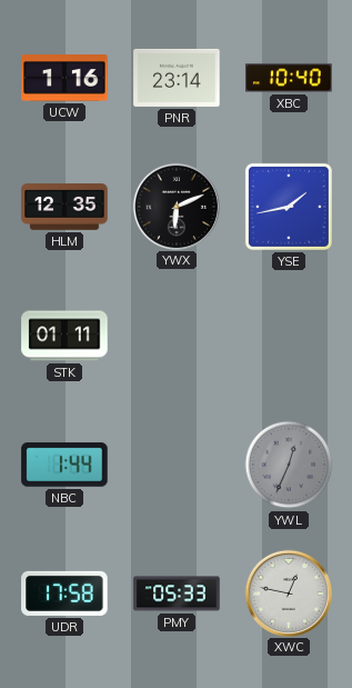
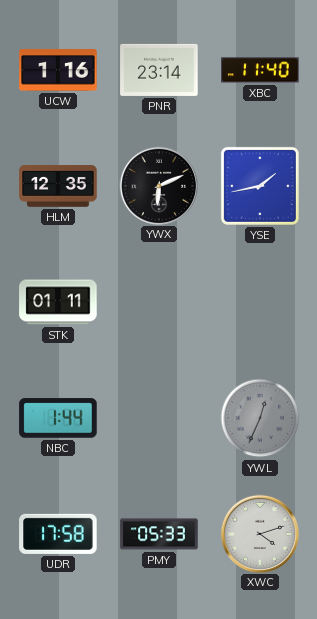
XBC: 10:40 -> 11:40 (260, 70)
XWC: 12:47 -> 4:12 (259, 533)
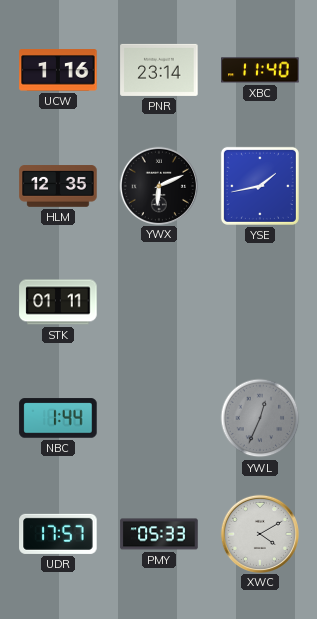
UDR: 17:58 -> 17:57 (58, 534)
XWC: 4:12 -> 4:10 (259, 533)
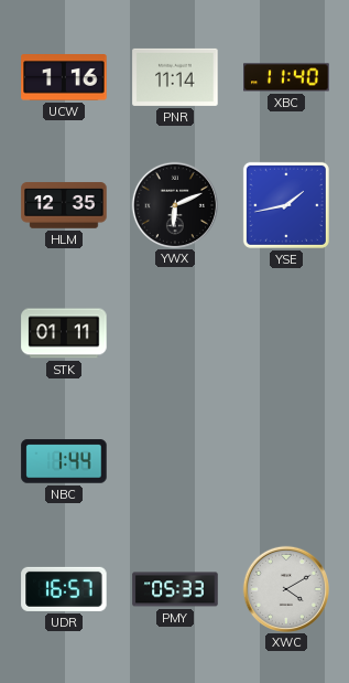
PNR: 23:14 -> 11:14 (175, 77)
YWL: 12:34 -> none (260, 418)
UDR: 17:57 -> 16:57 (64, 589)
